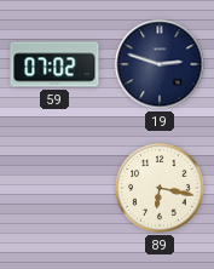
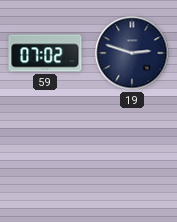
89: 6:17 -> none (160, 188)
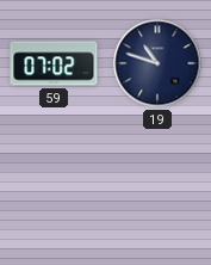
19: 2:48 -> 10:48 (157, 63)
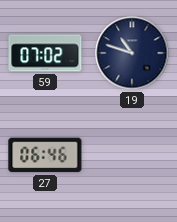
27: none -> 06:46 (45, 155)
